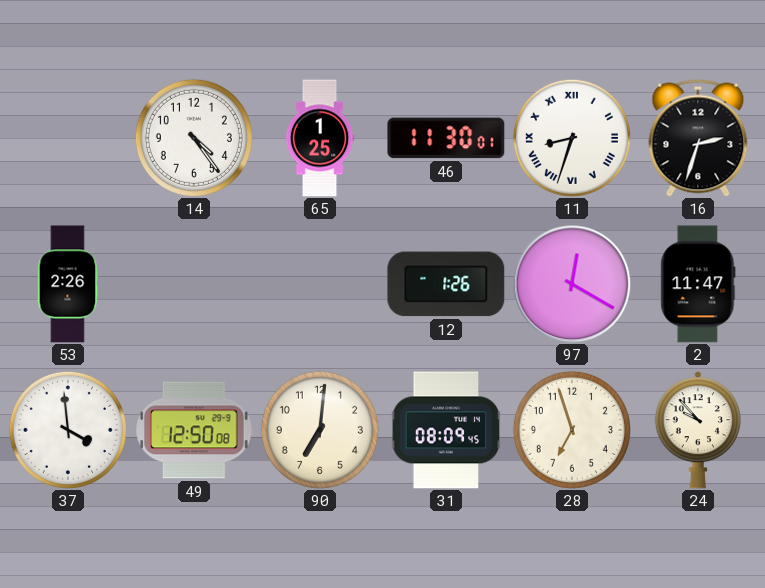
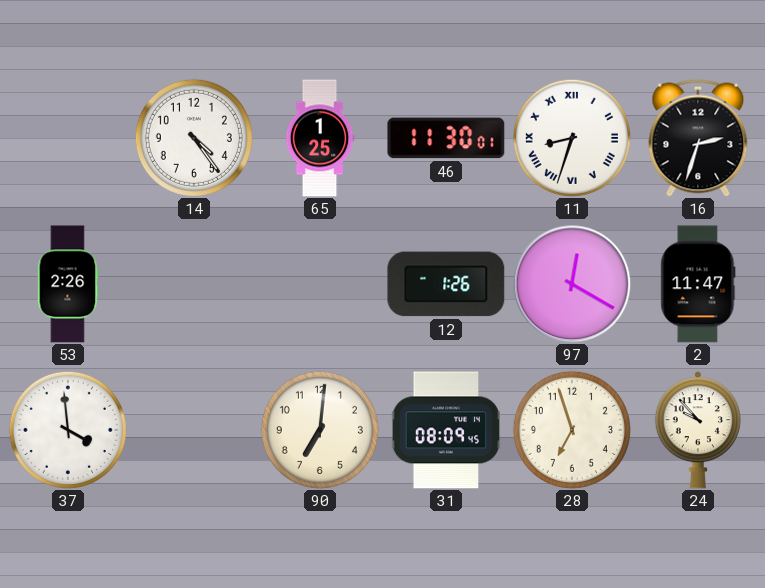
49: 12:50 -> none (194, 430)
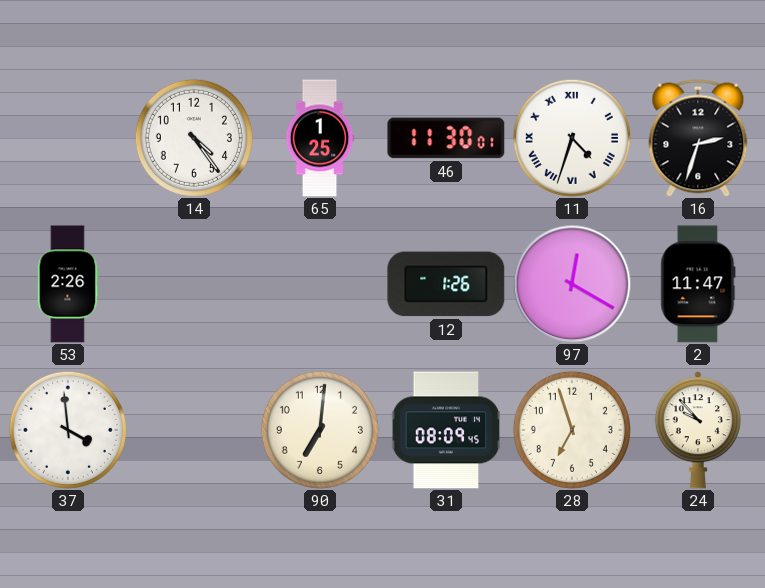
11: 8:33 -> 4:33 (572, 138)
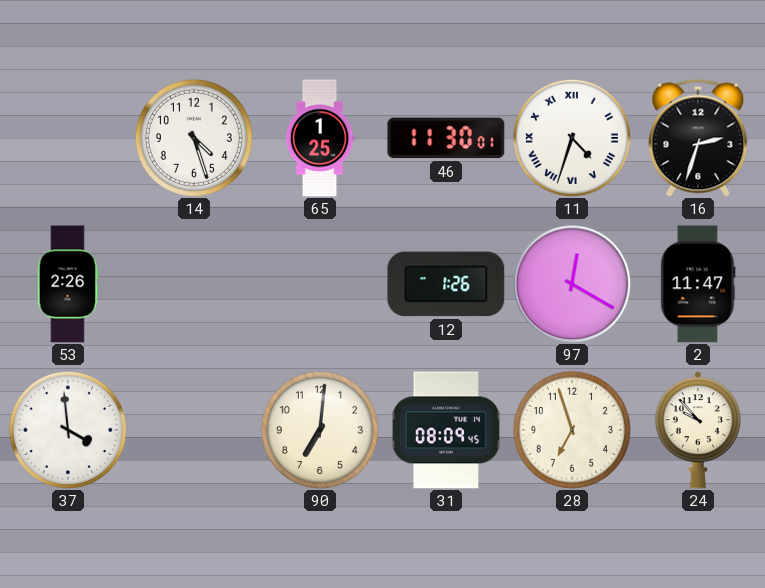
14: 4:24 -> 4:27 (194, 138)
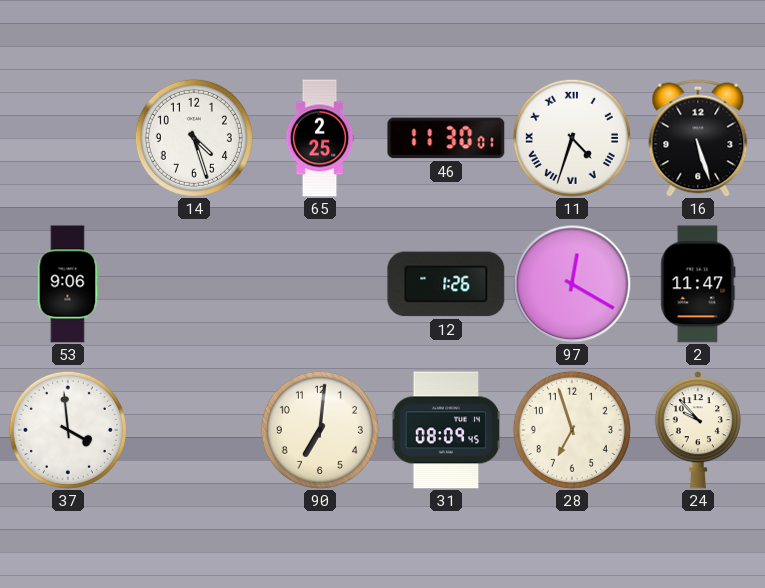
65: 1:25 -> 2:25 (320, 138)
16: 2:33 -> 5:27 (698, 138)
53: 2:26 -> 9:06 (68, 284)
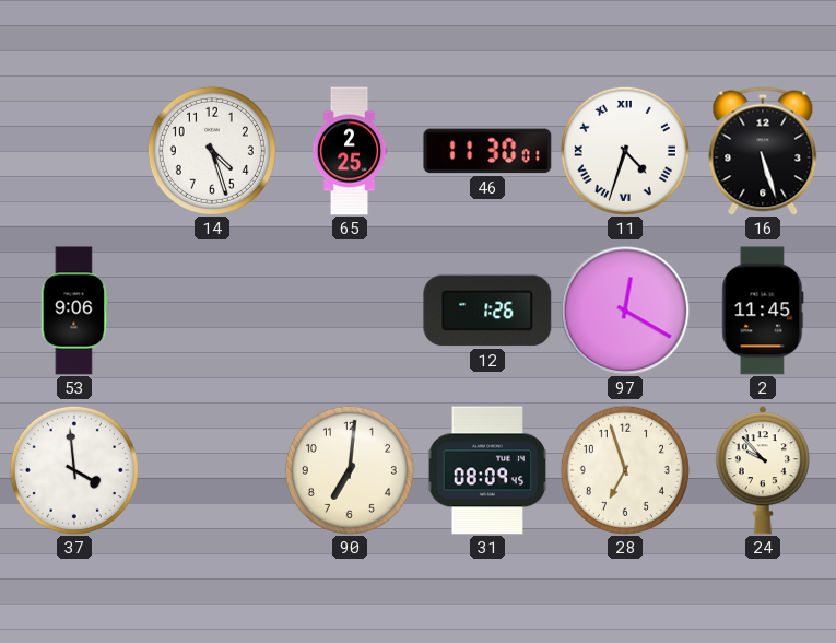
2: 11:47 -> 11:45 (763, 311)
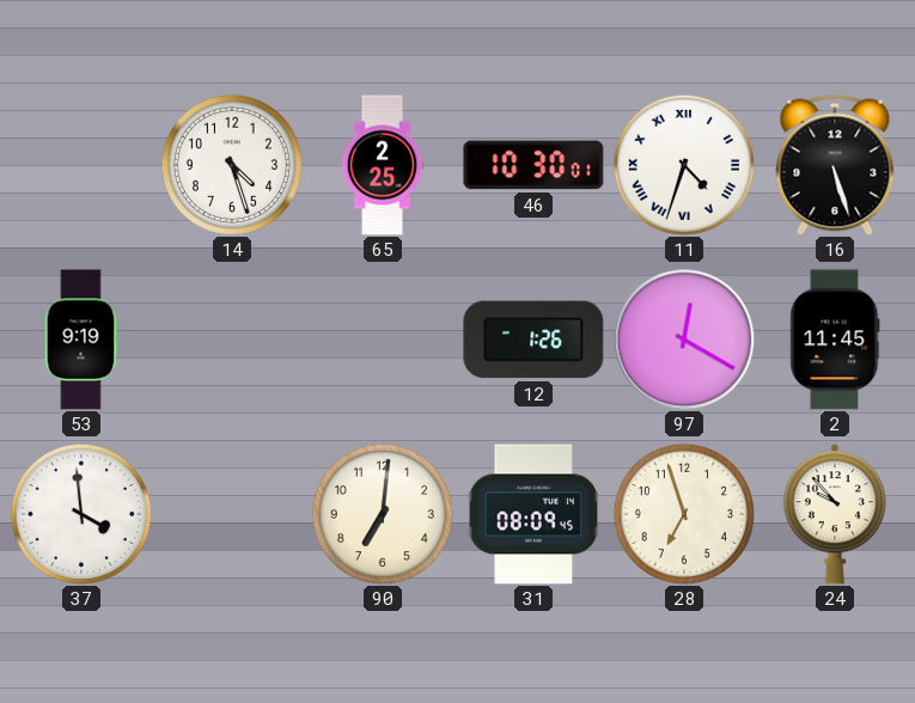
46: 11:30 -> 10:30 (533, 165)
53: 9:06 -> 9:19 (81, 340)
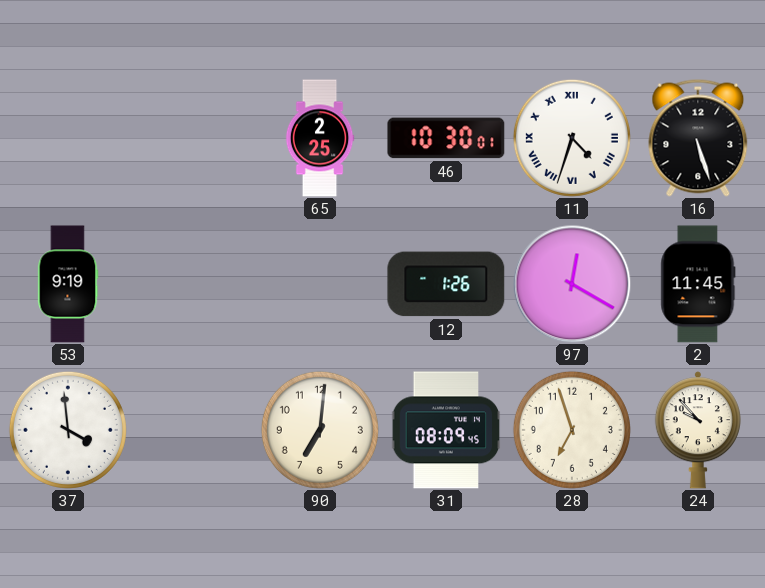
14: 4:27 -> none (232, 165)
